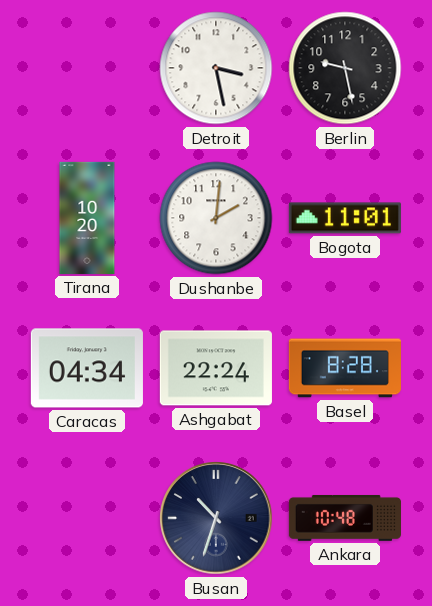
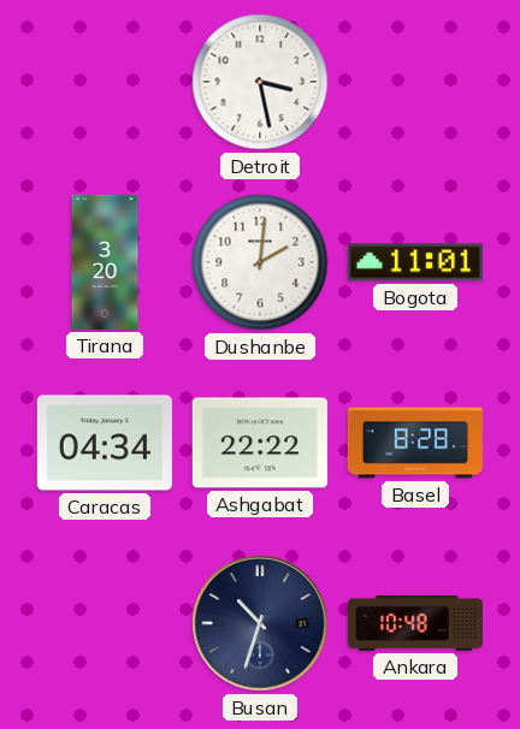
Berlin: 9:28 -> none (345, 68)
Tirana: 10:20 -> 3:20 (105, 262)
Ashgabat: 22:24 -> 22:22 (260, 443)
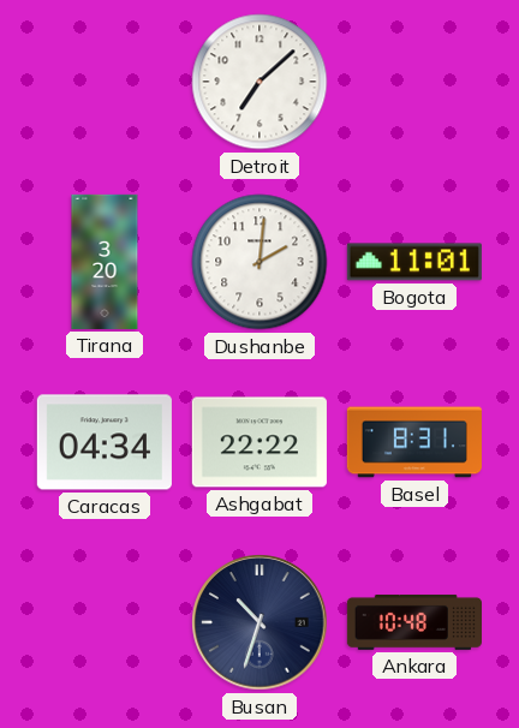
Detroit: 3:28 -> 7:08 (259, 82)
Basel: 8:28 -> 8:31 (414, 442)
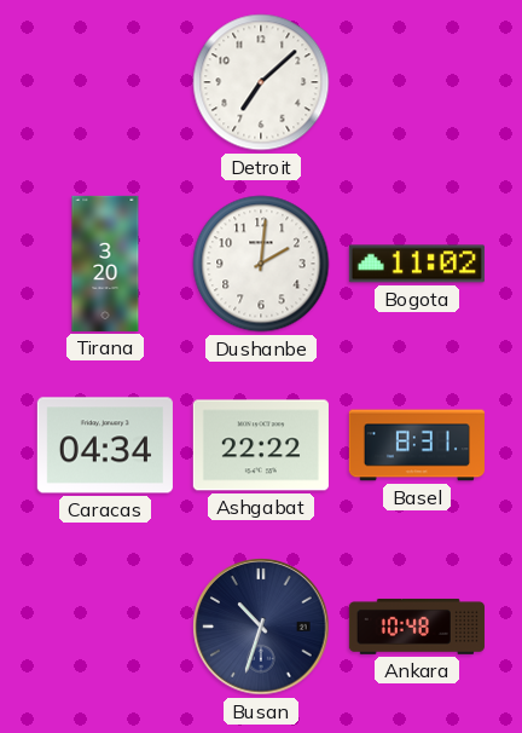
Bogota: 11:01 -> 11:02 (417, 264)
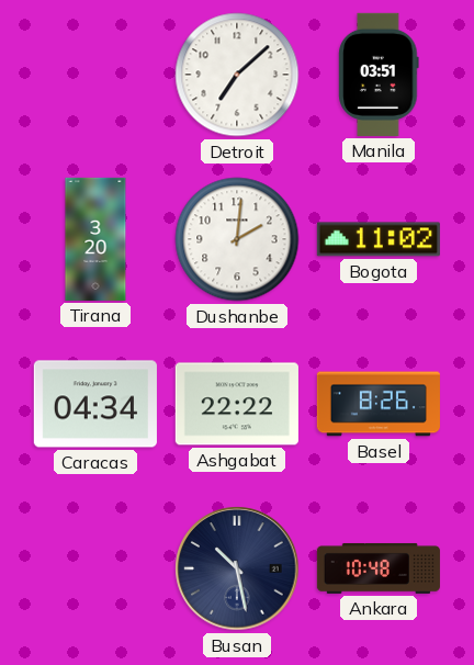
Manila: none -> 03:51 (379, 75)
Basel: 8:31 -> 8:26 (379, 404)
Busan: 10:33 -> 10:28 (237, 568)
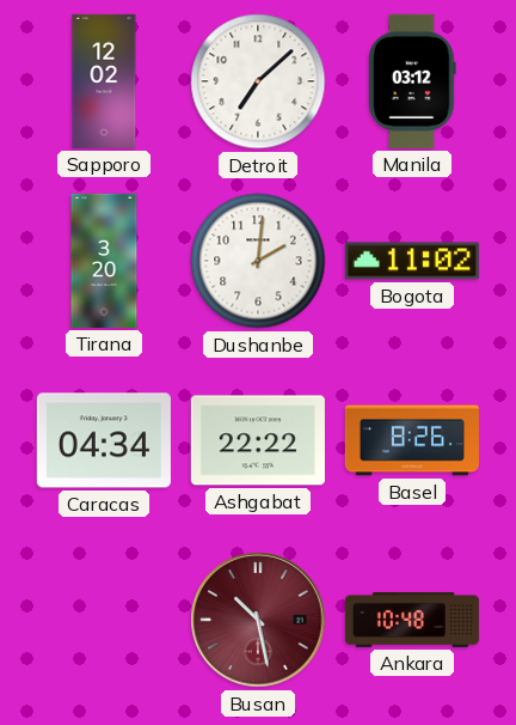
Sapporo: none -> 12:02 (104, 81)
Manila: 03:51 -> 03:12 (412, 81)
Busan dial: navy -> burgundy (258, 620)
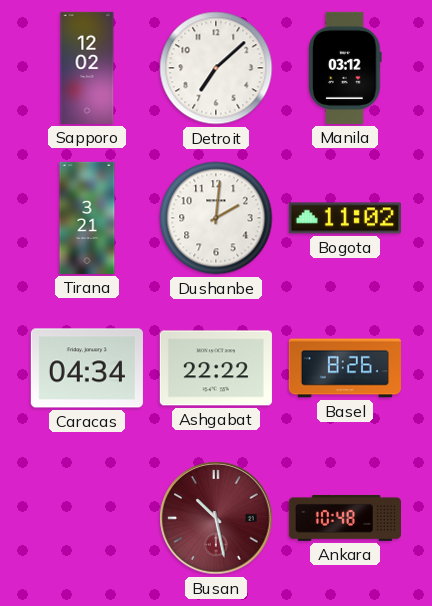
Tirana: 3:20 -> 3:21 (87, 218)
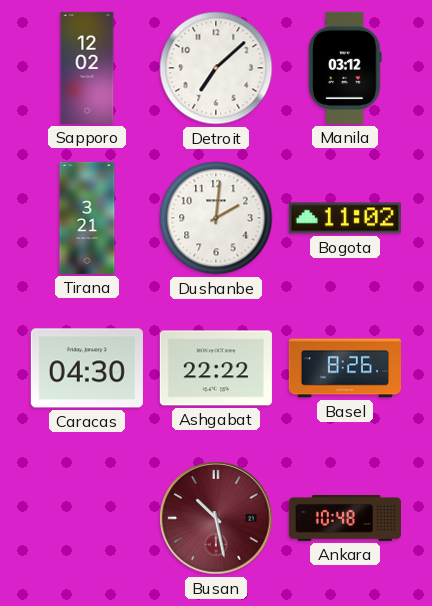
Caracas: 04:34 -> 04:30 (87, 368)
